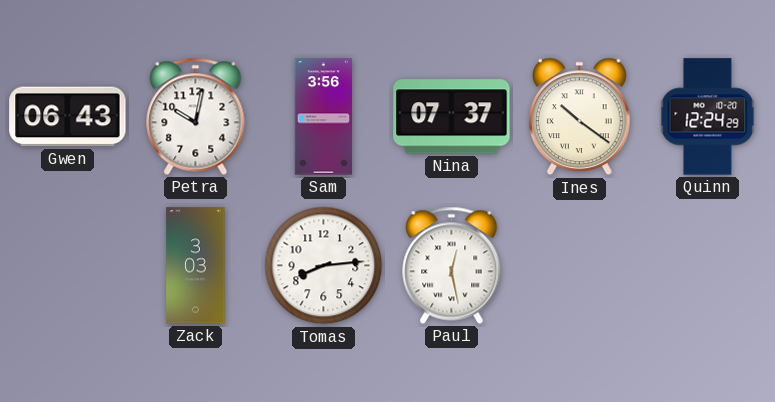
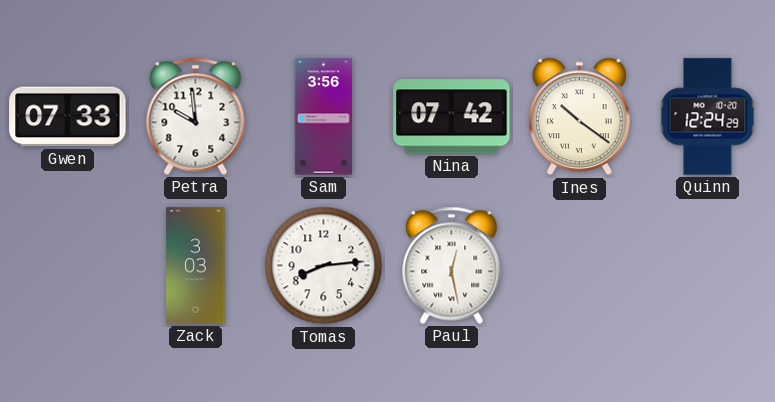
Gwen: 06:43 -> 07:33 (68, 117)
Petra: 10:02 -> 9:59 (196, 116)
Nina: 07:37 -> 07:42 (452, 117)
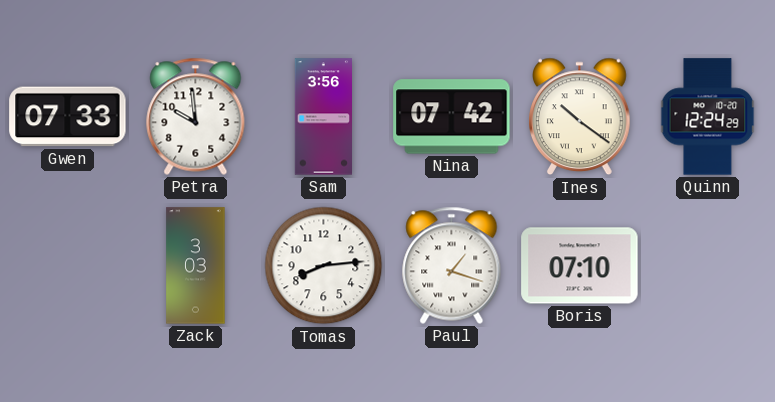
Paul: 12:28 -> 1:18 (452, 265)
Boris: none -> 07:10 (580, 266)
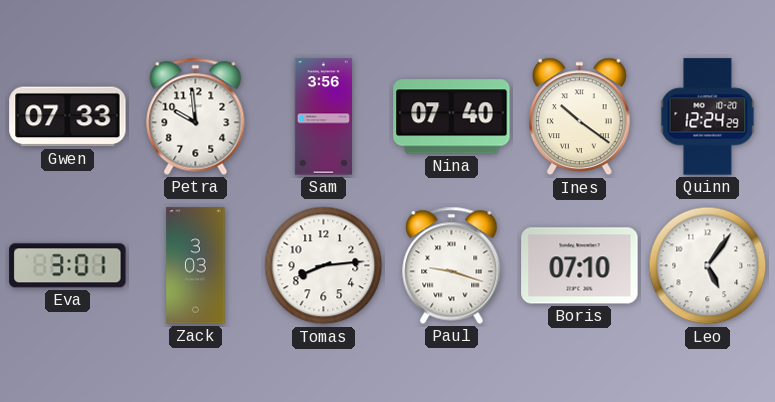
Nina: 07:42 -> 07:40 (452, 117)
Eva: none -> 3:01 (68, 266)
Paul: 1:18 -> 9:18 (452, 265)
Leo: none -> 5:06 (708, 266)
